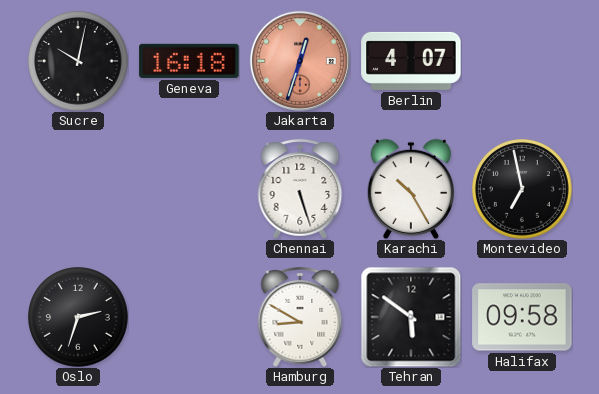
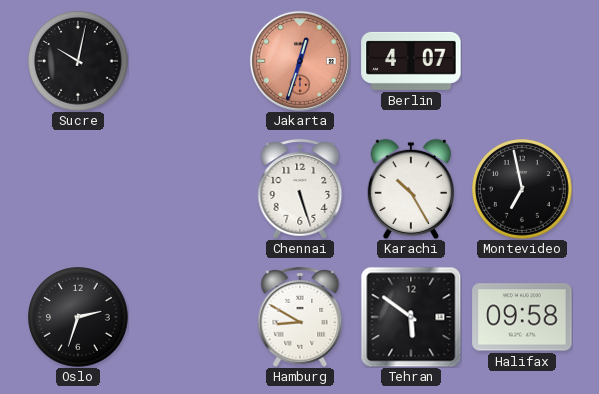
Geneva: 16:18 -> none (189, 61)
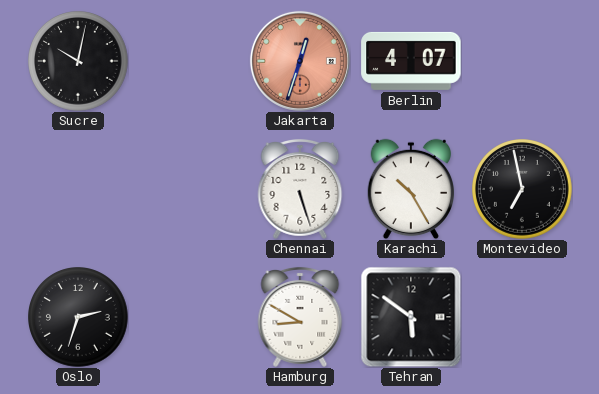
Halifax: 09:58 -> none (522, 317)
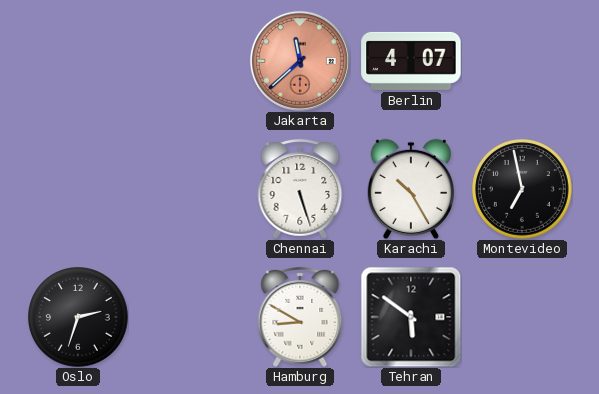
Sucre: 10:02 -> none (79, 62)
Jakarta: 12:33 -> 11:38 (300, 61)
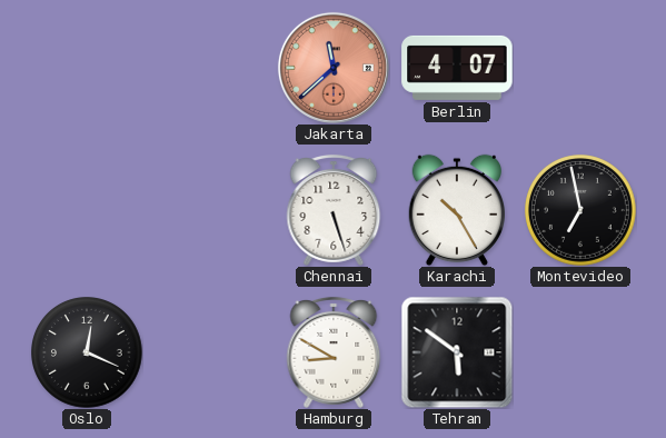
Oslo: 2:33 -> 12:19 (88, 354)
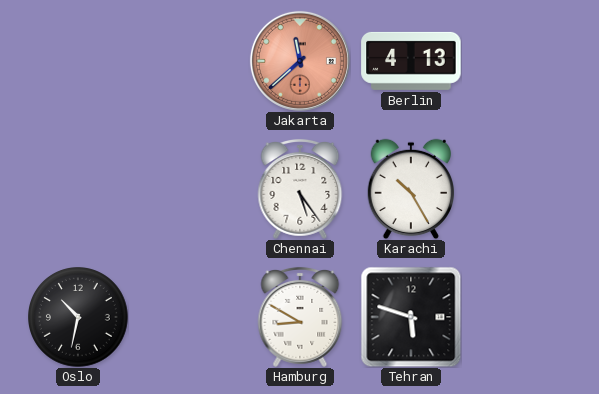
Berlin: 4:07 -> 4:13 (411, 61)
Chennai: 5:27 -> 5:24 (300, 189)
Montevideo: 6:58 -> none (581, 211)
Oslo: 12:19 -> 10:32 (79, 318)
Tehran: 5:51 -> 5:48 (411, 317)
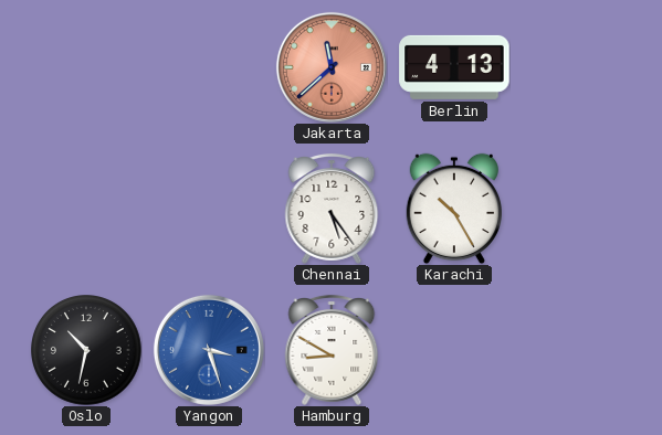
Yangon: none -> 3:27 (209, 350)
Tehran: 5:48 -> none (411, 317)
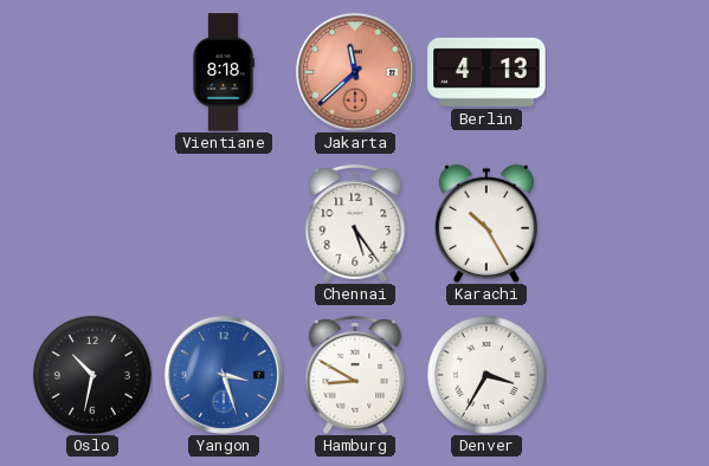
Vientiane: none -> 8:18 (224, 72)
Denver: none -> 3:35 (488, 376)
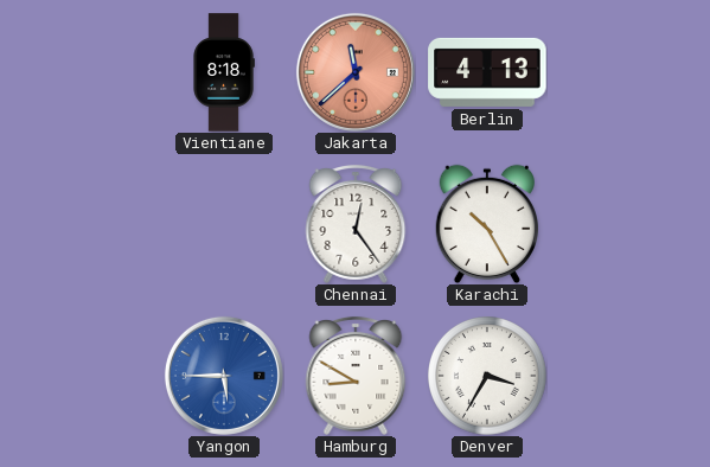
Chennai: 5:24 -> 12:24 (356, 224)
Oslo: 10:32 -> none (94, 376)
Yangon: 3:27 -> 5:45 (224, 376)
